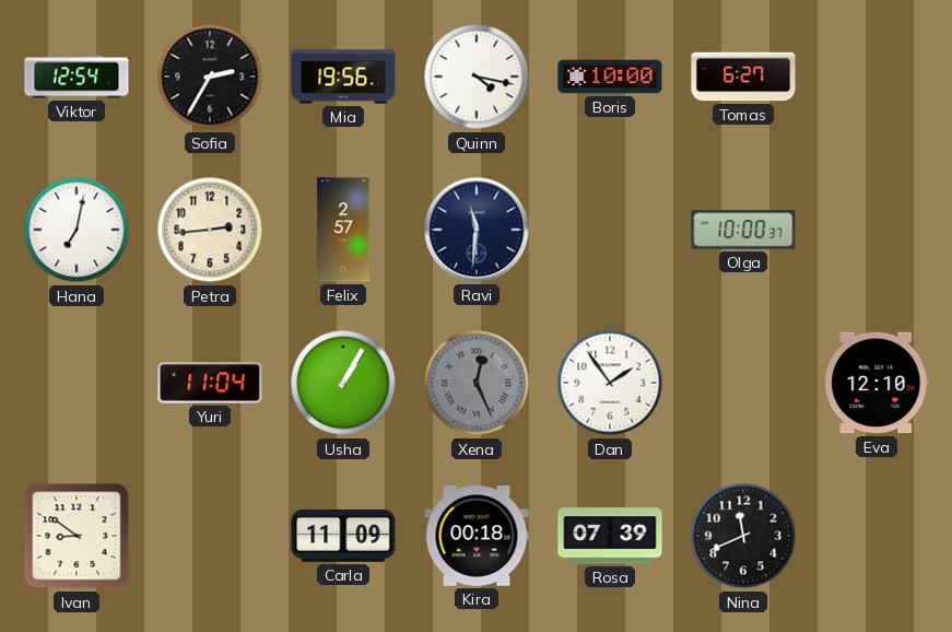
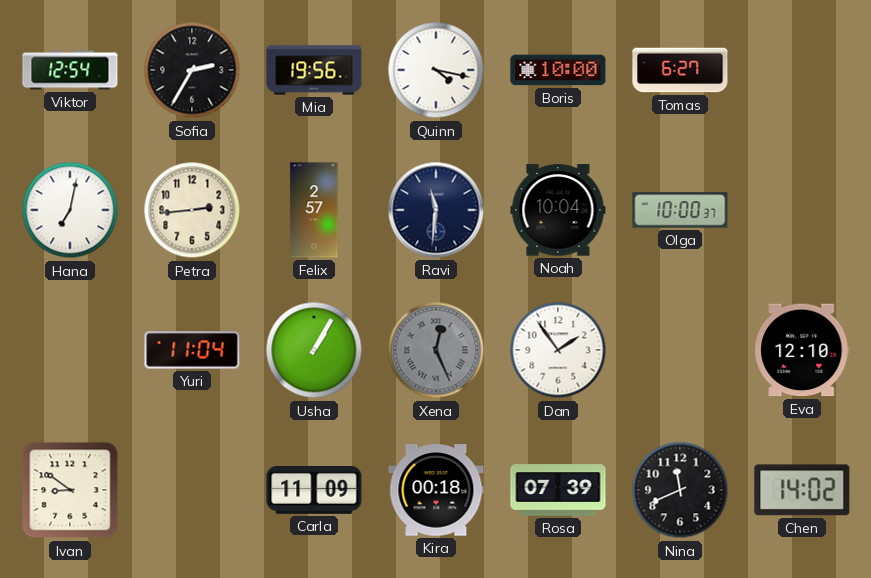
Noah: none -> 10:04 (558, 210)
Chen: none -> 14:02 (802, 490)
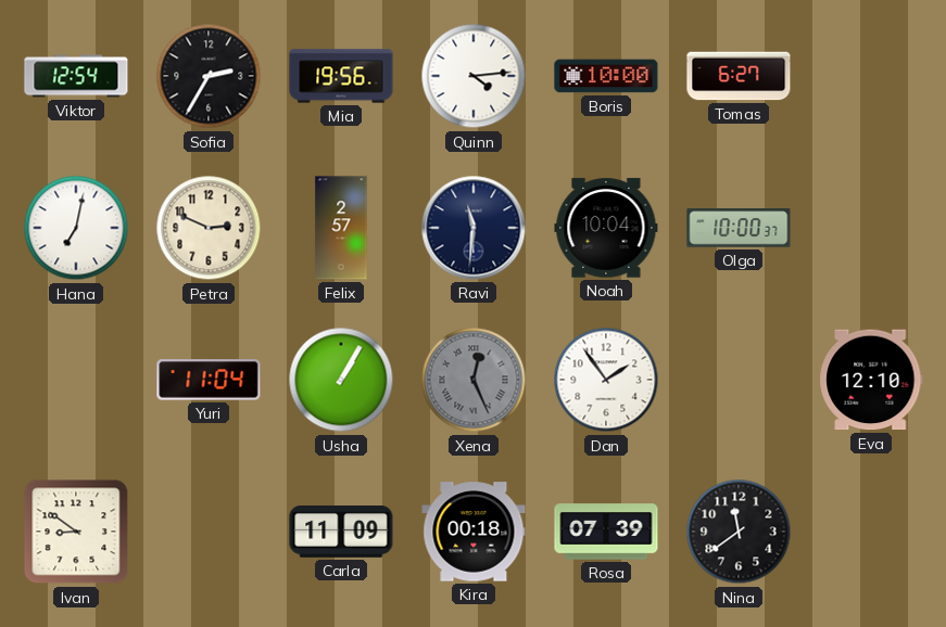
Quinn: 4:17 -> 4:14 (474, 76)
Petra: 2:44 -> 2:49 (209, 228)
Nina: 11:41 -> 11:39 (739, 532)
Chen: 14:02 -> none (802, 490)
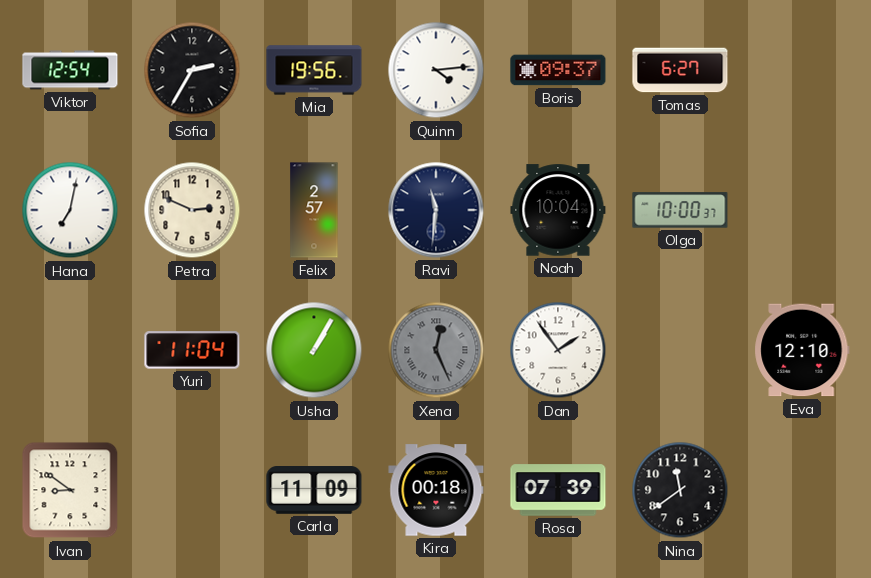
Boris: 10:00 -> 09:37 (558, 70)
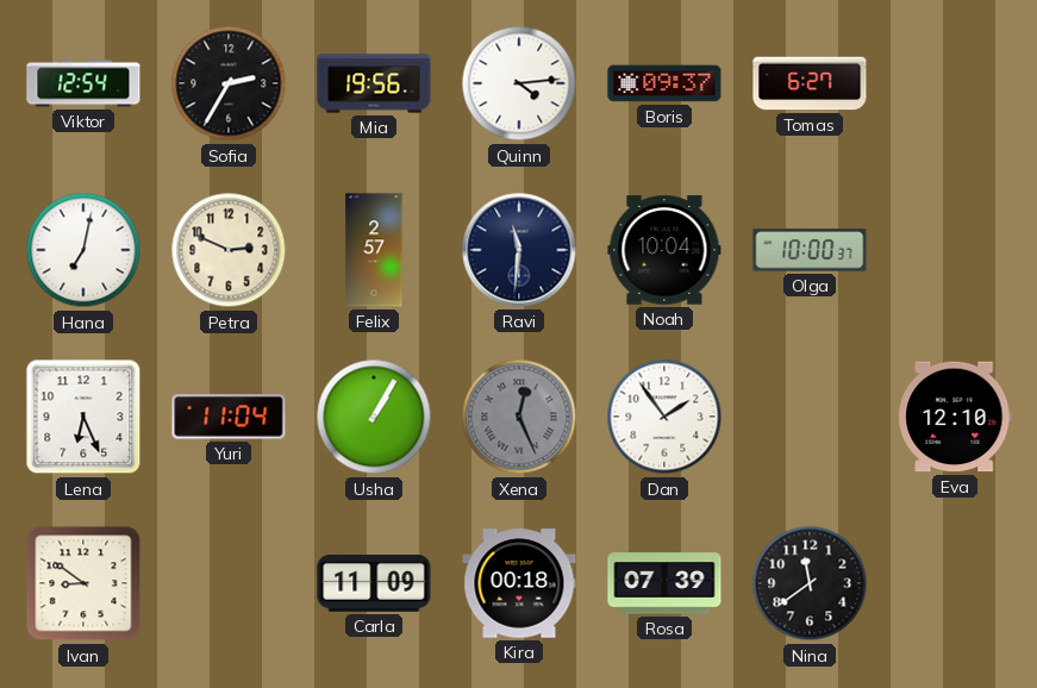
Lena: none -> 6:26 (83, 417)
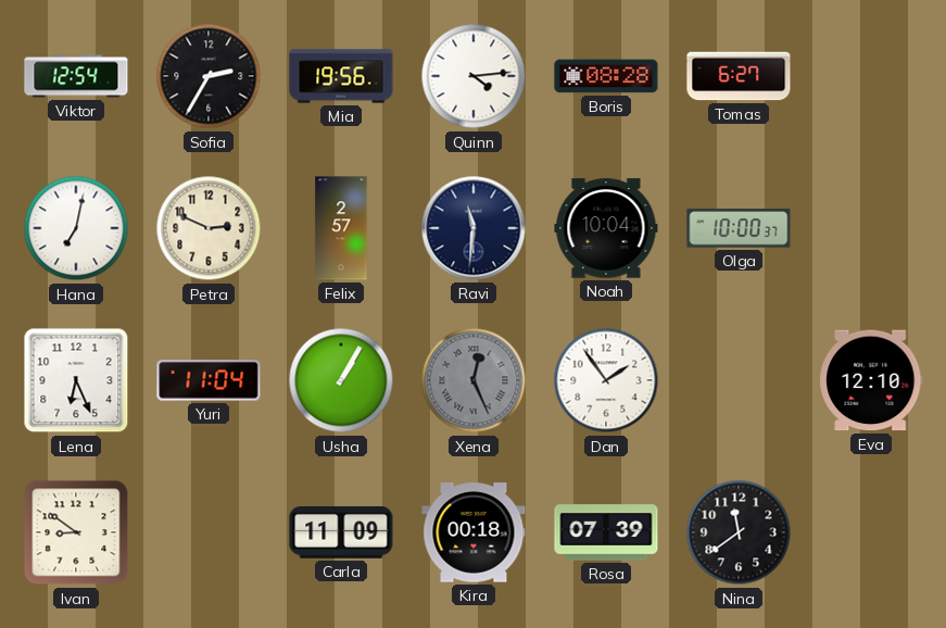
Boris: 09:37 -> 08:28 (606, 76)
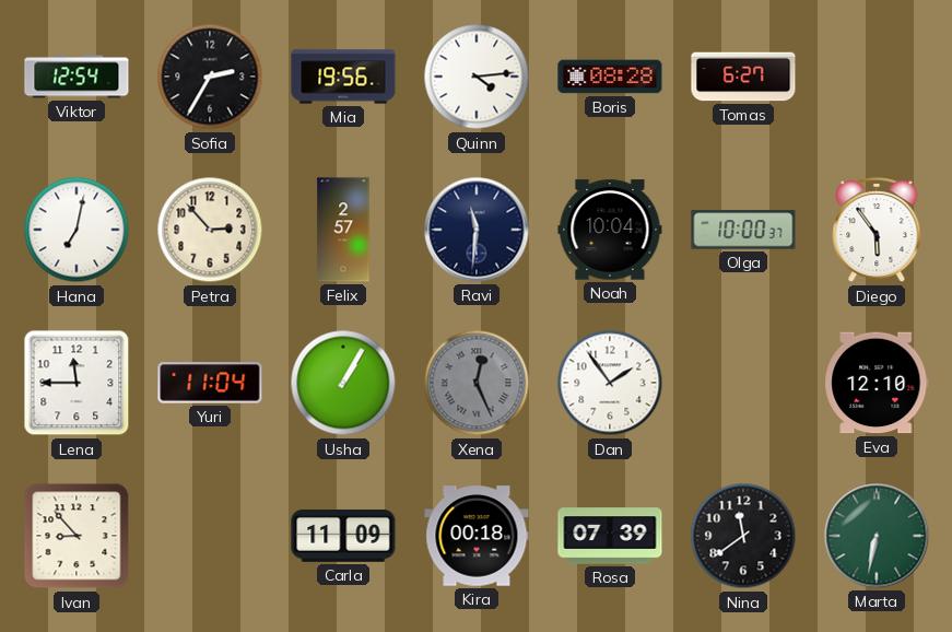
Petra: 2:49 -> 2:53 (210, 230)
Diego: none -> 5:54 (877, 230)
Lena: 6:26 -> 11:45 (77, 383)
Ivan: 8:51 -> 8:53 (77, 536)
Marta: none -> 6:32 (877, 536)
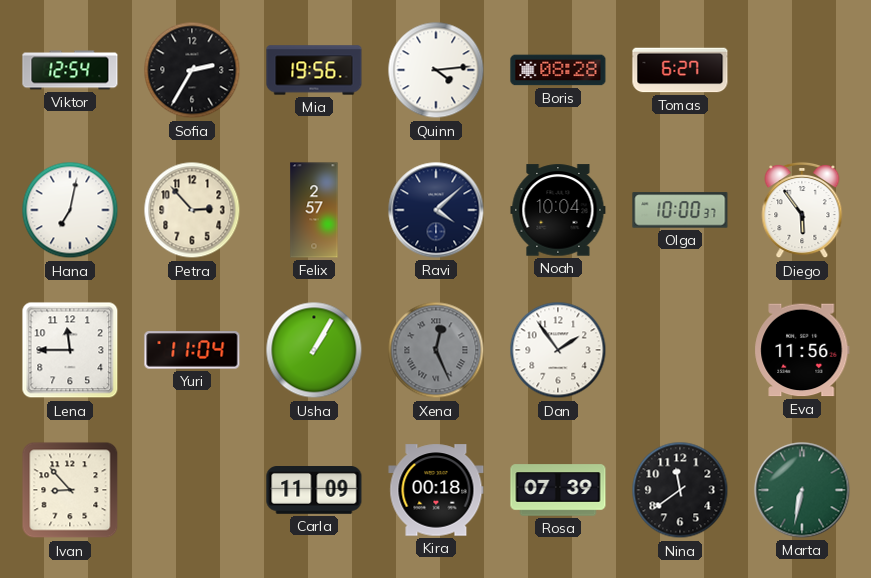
Ravi: 11:31 -> 4:08 (436, 210)
Eva: 12:10 -> 11:56 (802, 350)
